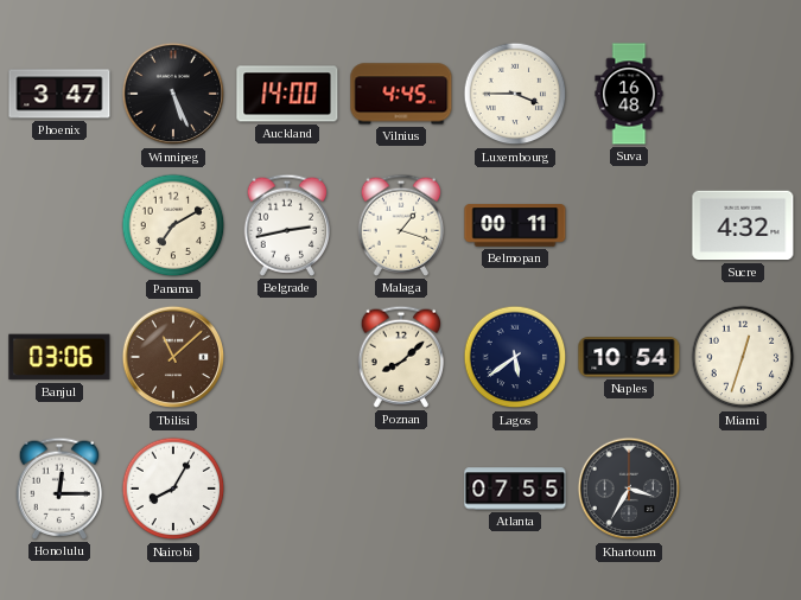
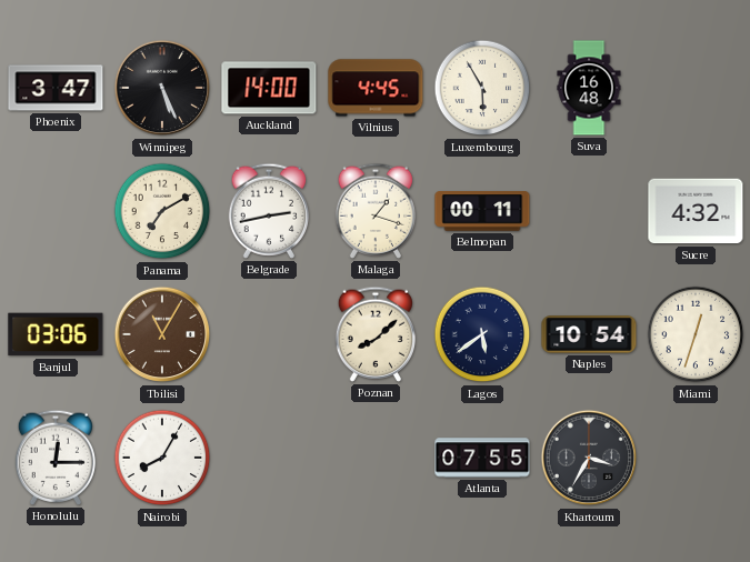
Luxembourg: 3:45 -> 5:55 (482, 88)
Tbilisi: 11:08 -> 11:05 (162, 334)
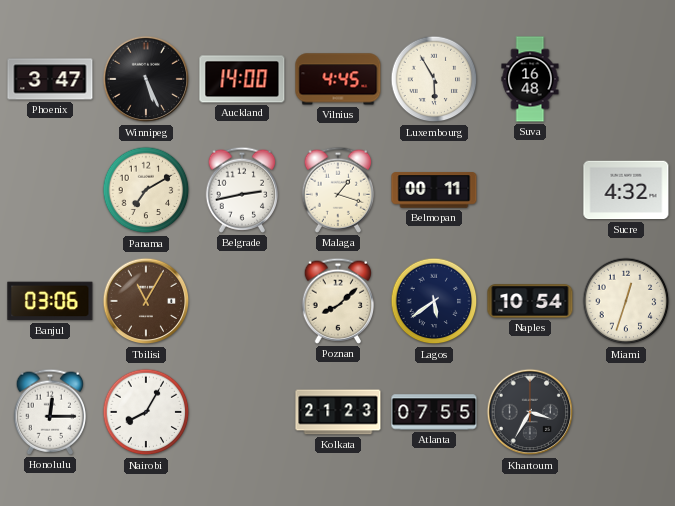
Kolkata: none -> 21:23 (338, 412)
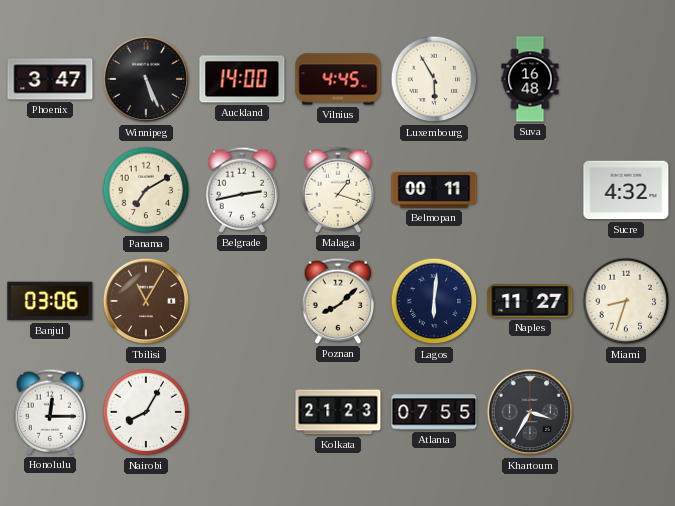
Lagos: 5:39 -> 6:01 (434, 301)
Naples: 10:54 -> 11:27 (530, 301)
Miami: 12:33 -> 8:33 (626, 301)
